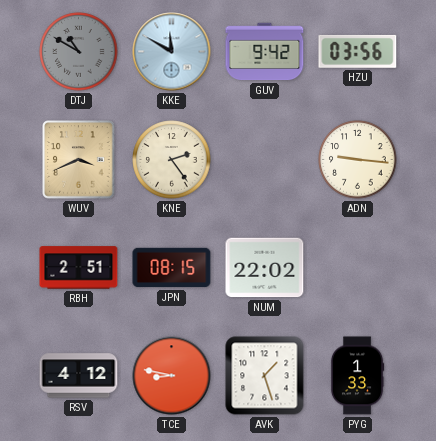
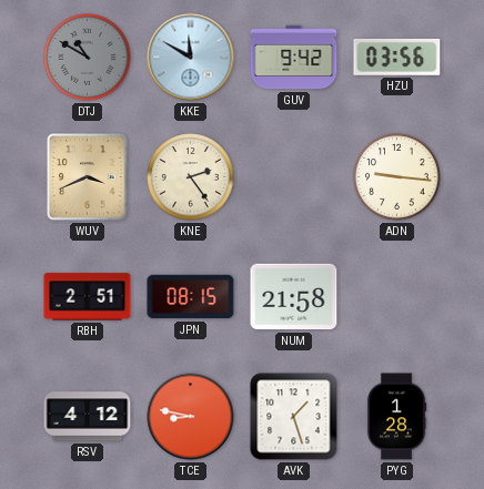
NUM: 22:02 -> 21:58 (294, 297)
PYG: 1:33 -> 1:28 (396, 417)
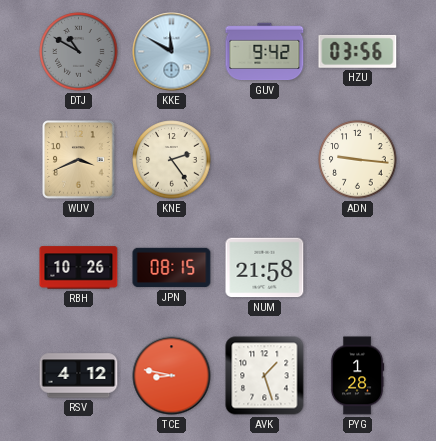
RBH: 2:51 -> 10:26 (79, 268)
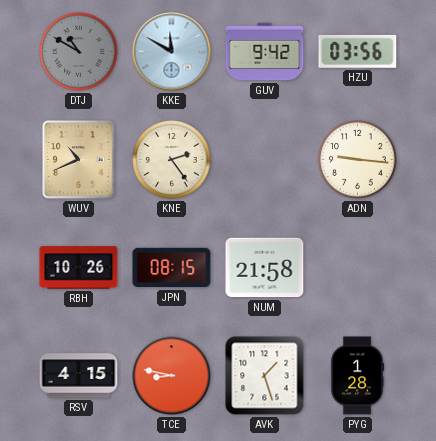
WUV: 3:41 -> 10:41 (79, 160)
RSV: 4:12 -> 4:15 (79, 376)
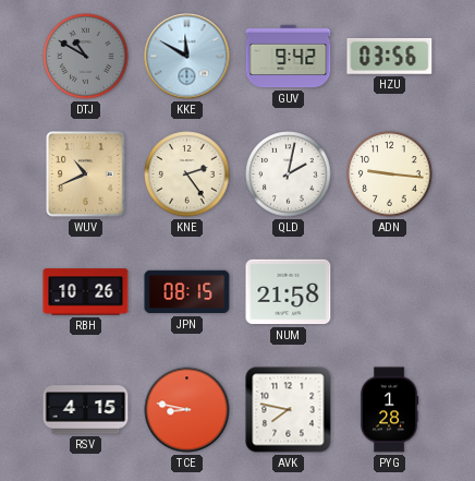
QLD: none -> 2:02 (289, 175)
AVK: 1:27 -> 7:47 (289, 410)
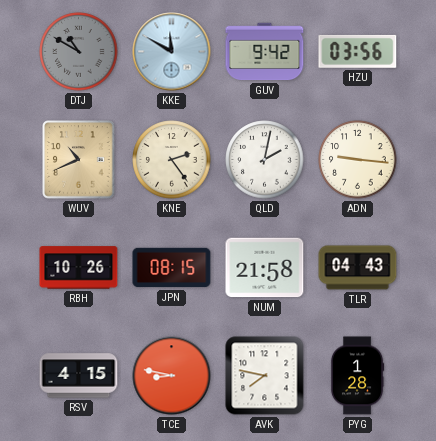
TLR: none -> 04:43 (358, 268)
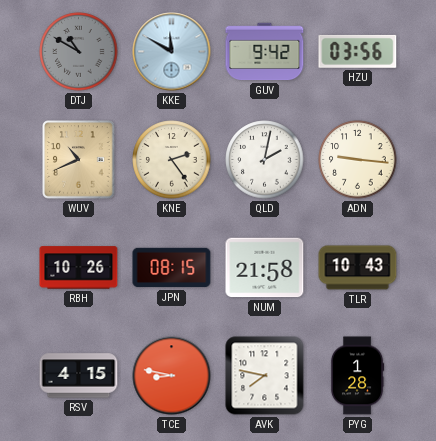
TLR: 04:43 -> 10:43 (358, 268)
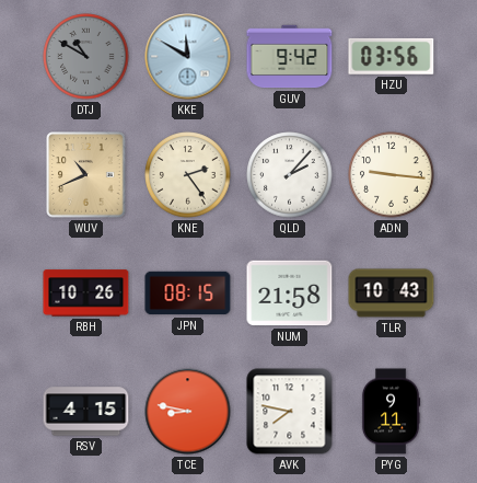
QLD: 2:02 -> 2:07 (290, 175)
PYG: 1:28 -> 9:11 (391, 412)
